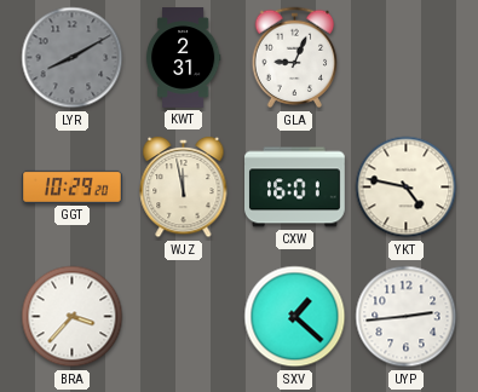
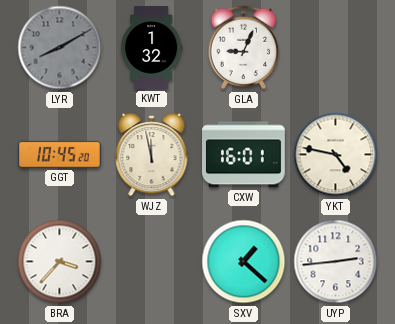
KWT: 2:31 -> 1:32 (151, 48)
GGT: 10:29 -> 10:45 (60, 154)
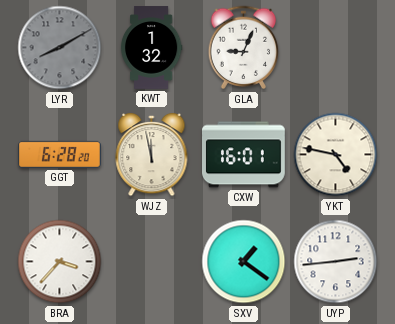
GGT: 10:45 -> 6:28 (60, 154)
SXV: 1:22 -> 1:21 (244, 262)
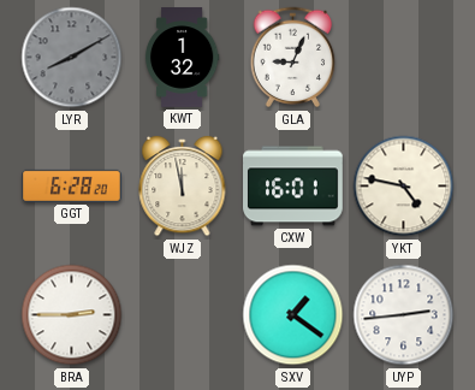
BRA: 3:37 -> 2:45 (72, 315)
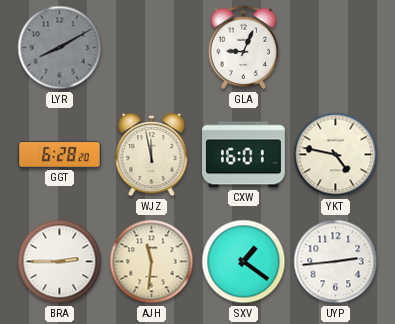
KWT: 1:32 -> none (182, 58)
AJH: none -> 11:31 (152, 262)
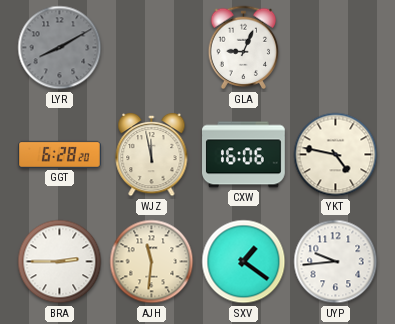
CXW: 16:01 -> 16:06 (244, 155)
UYP: 2:44 -> 9:44 (336, 262)
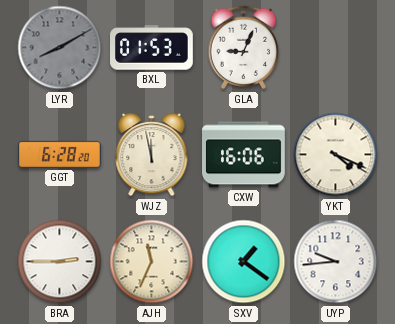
BXL: none -> 01:53 (152, 48)
YKT: 4:47 -> 4:19 (336, 155)
AJH: 11:31 -> 11:34 (152, 262)
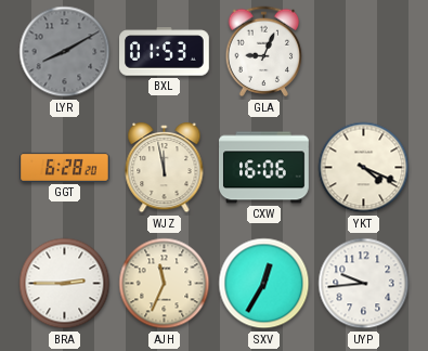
SXV: 1:21 -> 12:35 (264, 284)
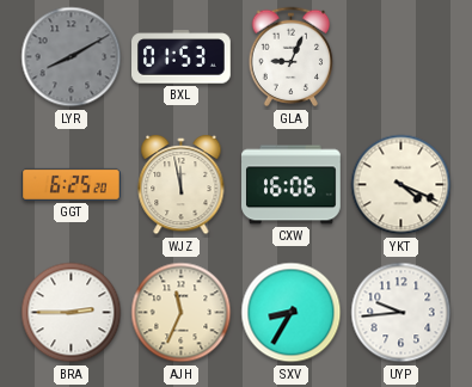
GGT: 6:28 -> 6:25 (72, 184)
SXV: 12:35 -> 8:35 (292, 313)
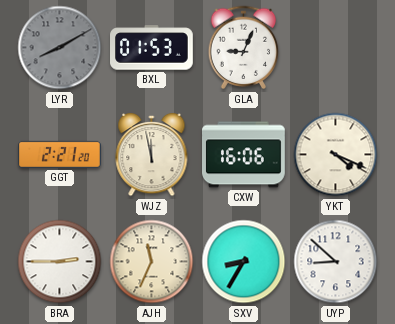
GGT: 6:25 -> 2:21 (60, 154)
UYP: 9:44 -> 8:52 (336, 262)
